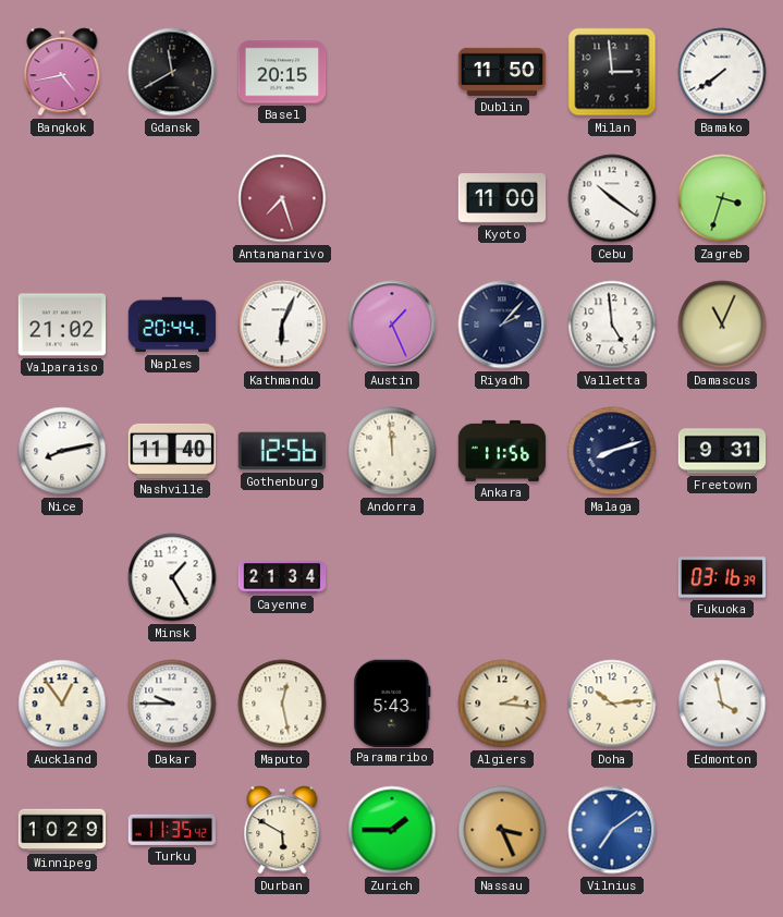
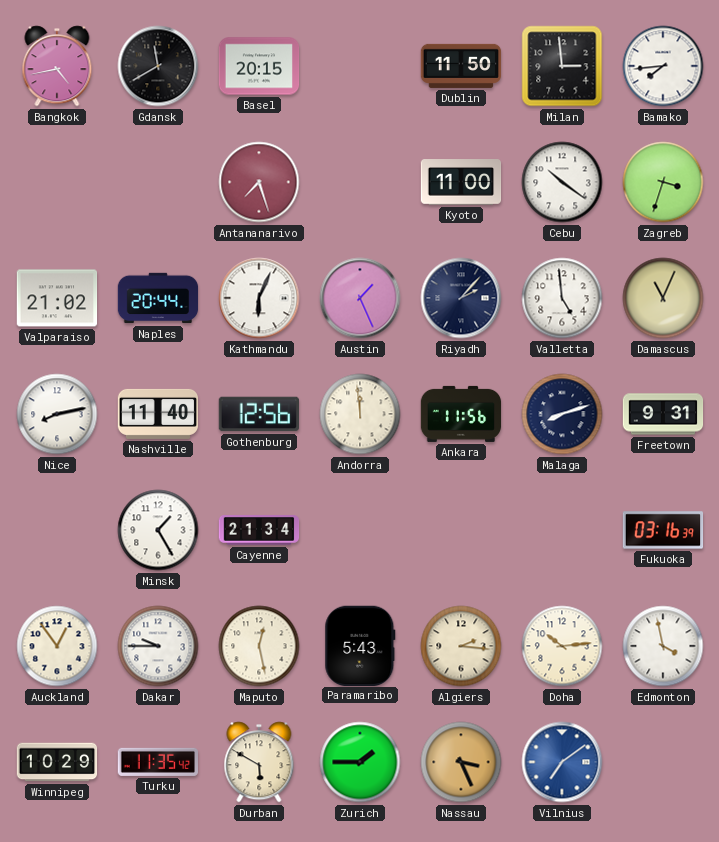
Bamako: 7:39 -> 7:44 (663, 66)
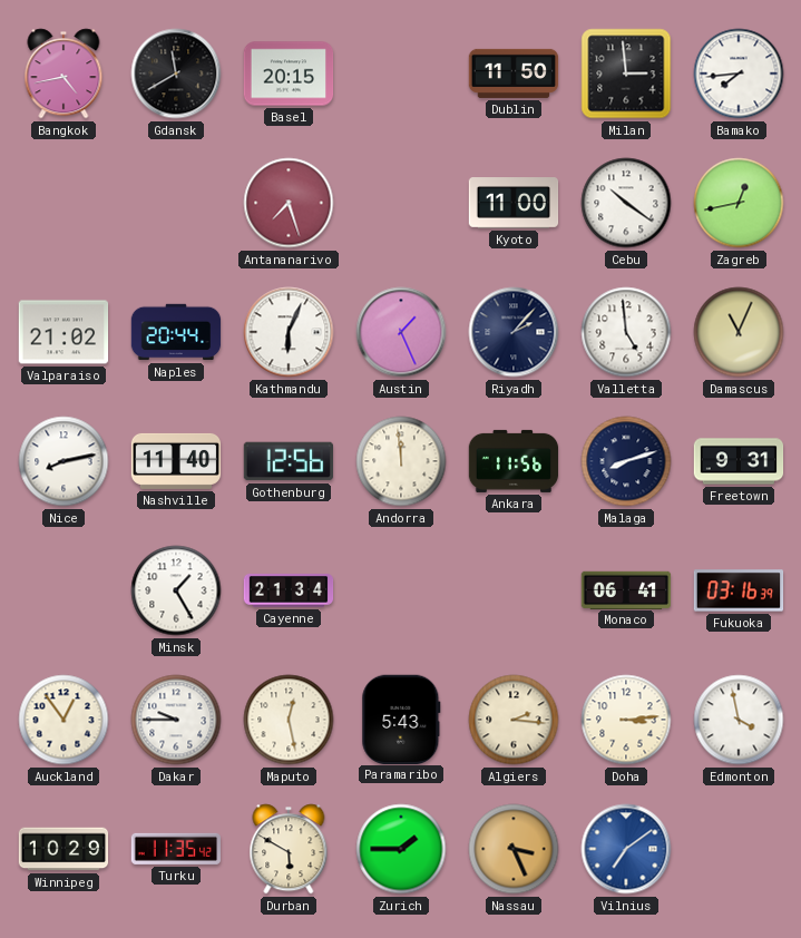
Zagreb: 3:33 -> 12:43 (739, 203)
Monaco: none -> 06:41 (626, 589)
Doha: 10:14 -> 3:14 (626, 720)
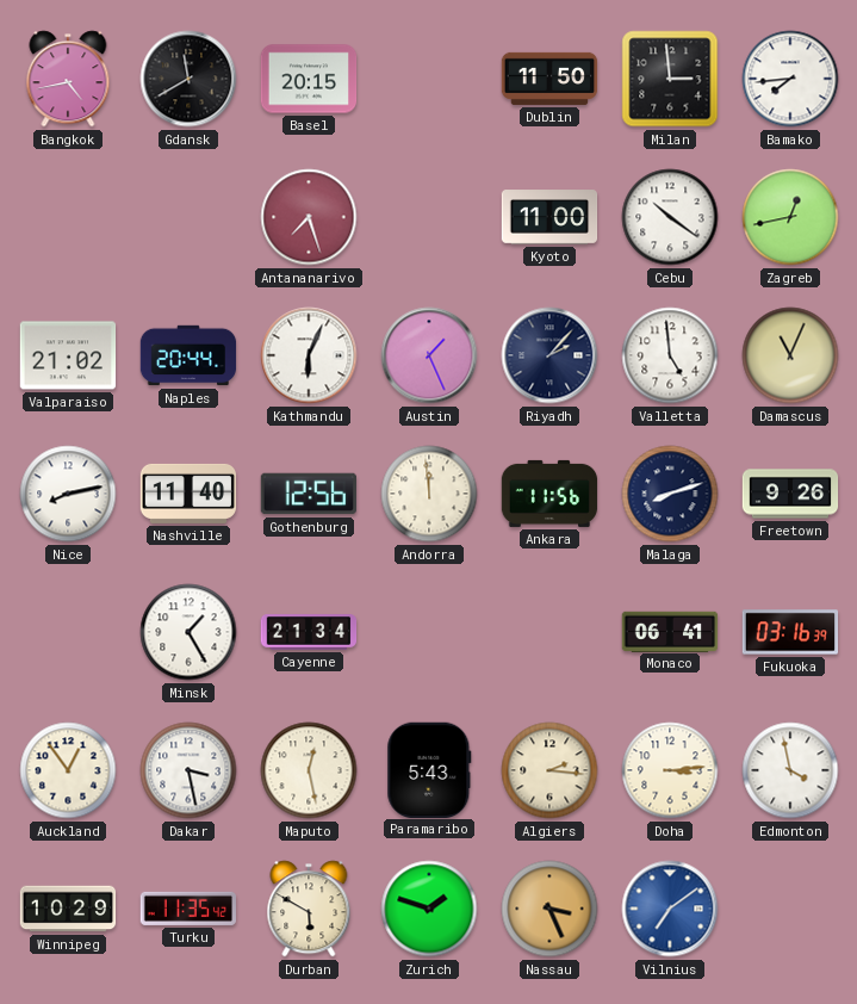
Freetown: 9:31 -> 9:26 (790, 494)
Dakar: 9:45 -> 3:28 (188, 770)
Zurich: 1:45 -> 1:48 (429, 909)
